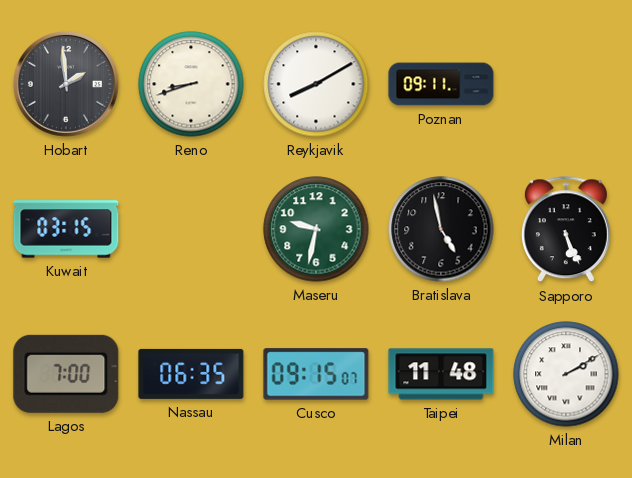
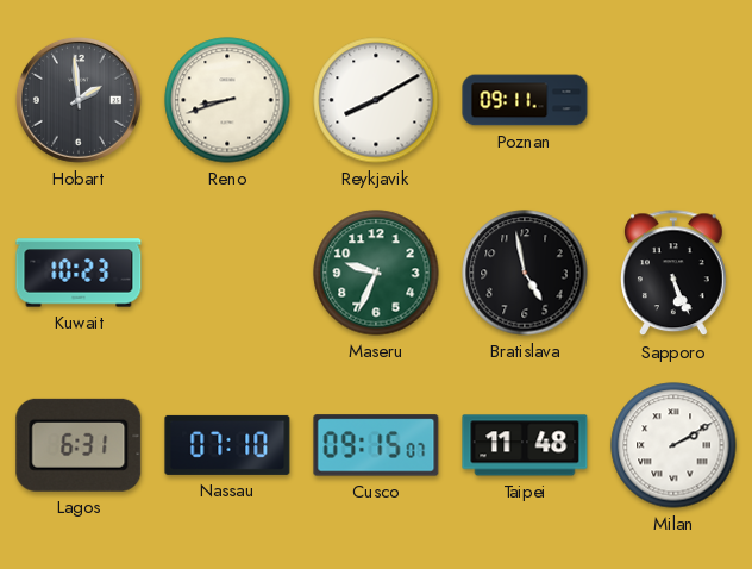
Kuwait: 03:15 -> 10:23 (79, 273)
Maseru: 9:32 -> 9:34 (376, 273)
Lagos: 7:00 -> 6:31 (79, 445)
Nassau: 06:35 -> 07:10 (227, 445)
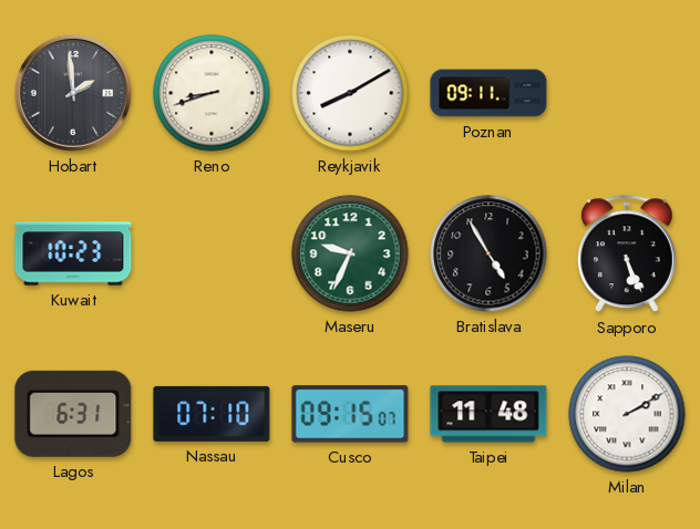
Bratislava: 4:58 -> 4:55 (488, 253)
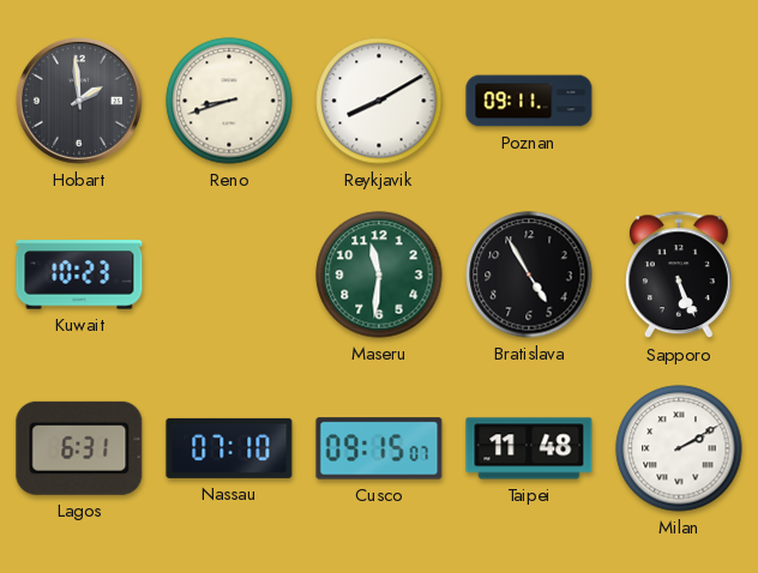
Maseru: 9:34 -> 11:31 (379, 275)
